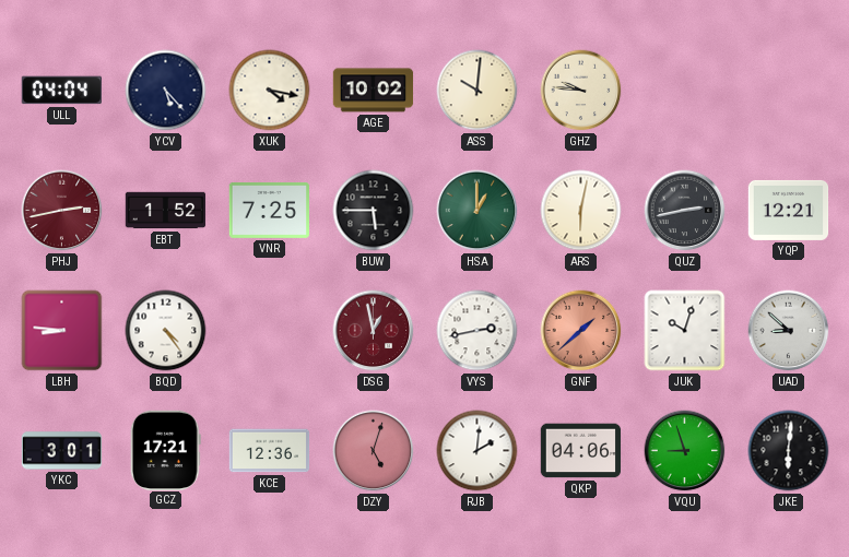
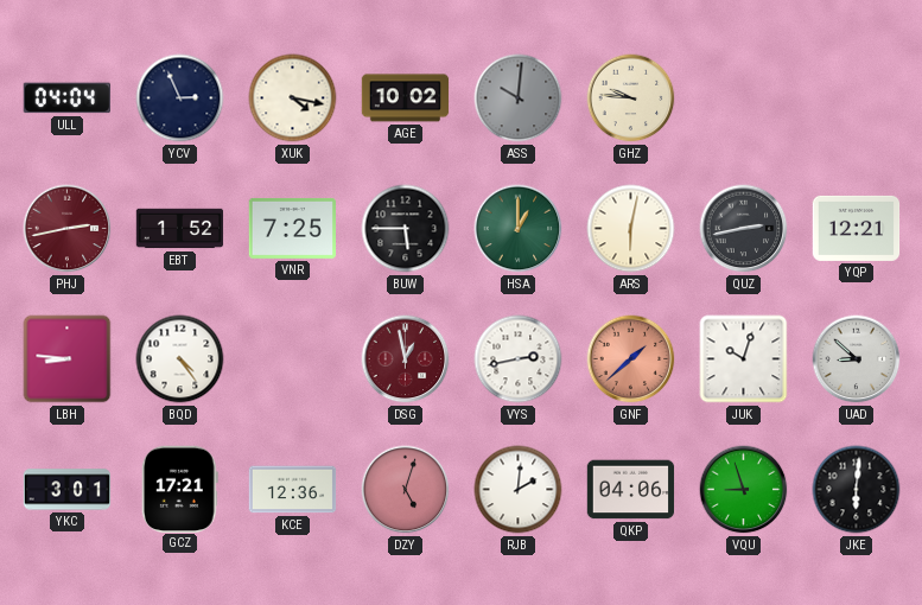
YCV: 5:23 -> 2:56 (180, 98)
ASS dial: cream -> grey (519, 98)
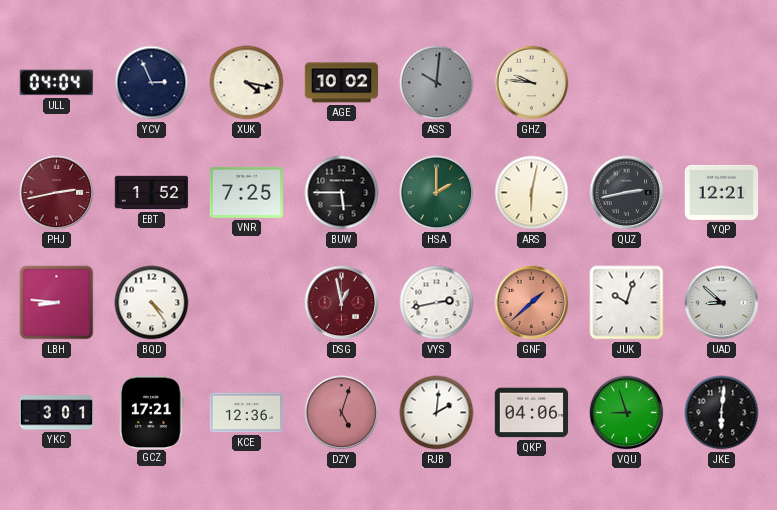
HSA: 1:00 -> 2:00 (437, 193)
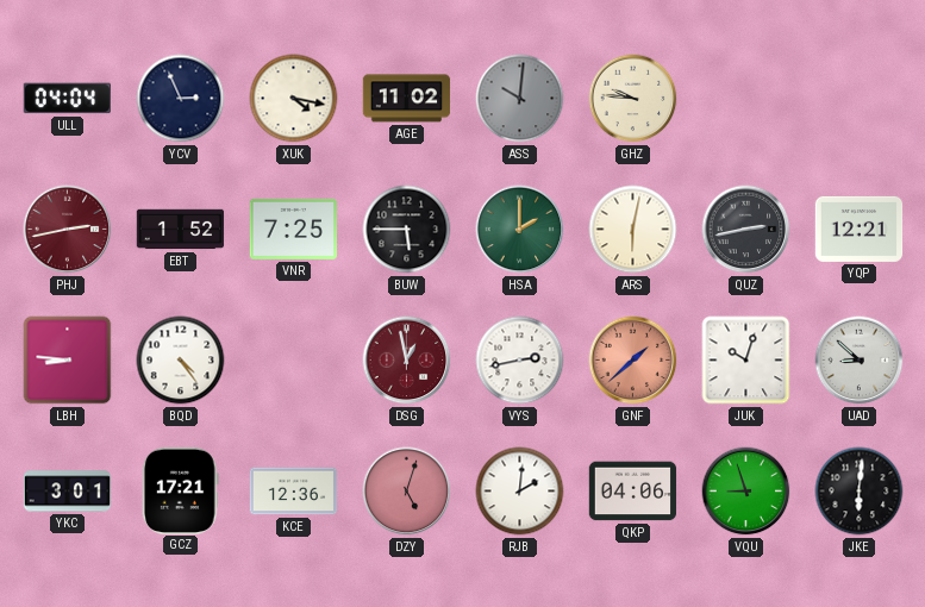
AGE: 10:02 -> 11:02 (407, 99)
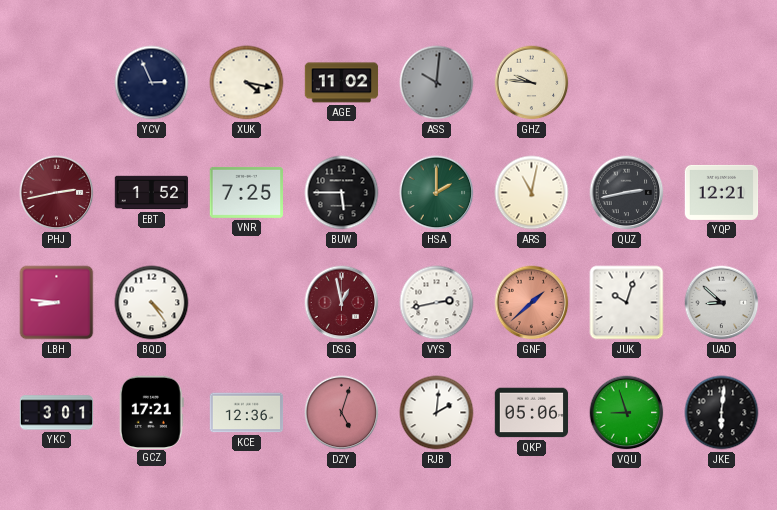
ULL: 04:04 -> none (67, 99)
ARS: 6:02 -> 11:02 (532, 193)
QKP: 04:06 -> 05:06 (532, 413)
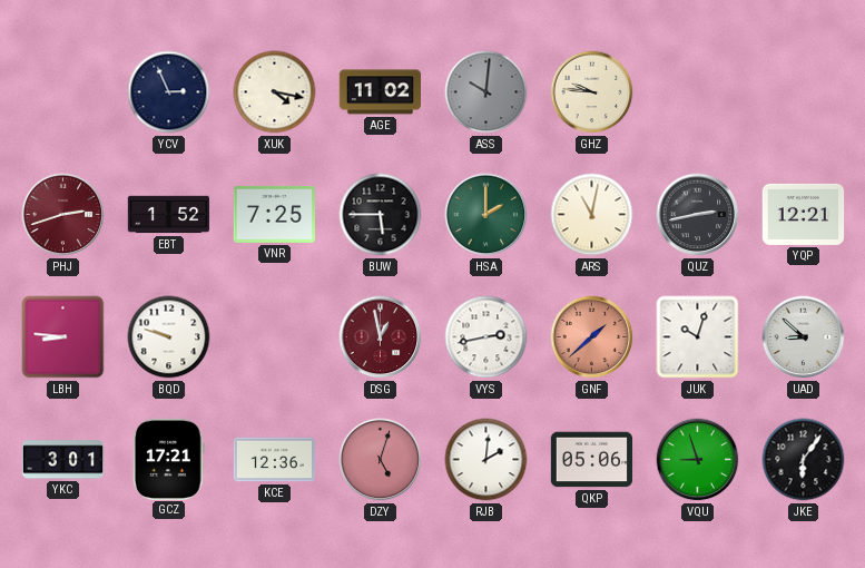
PHJ: 2:43 -> 2:42 (63, 215)
BQD: 4:24 -> 9:48 (169, 337)
JKE: 6:01 -> 6:06 (804, 460)
